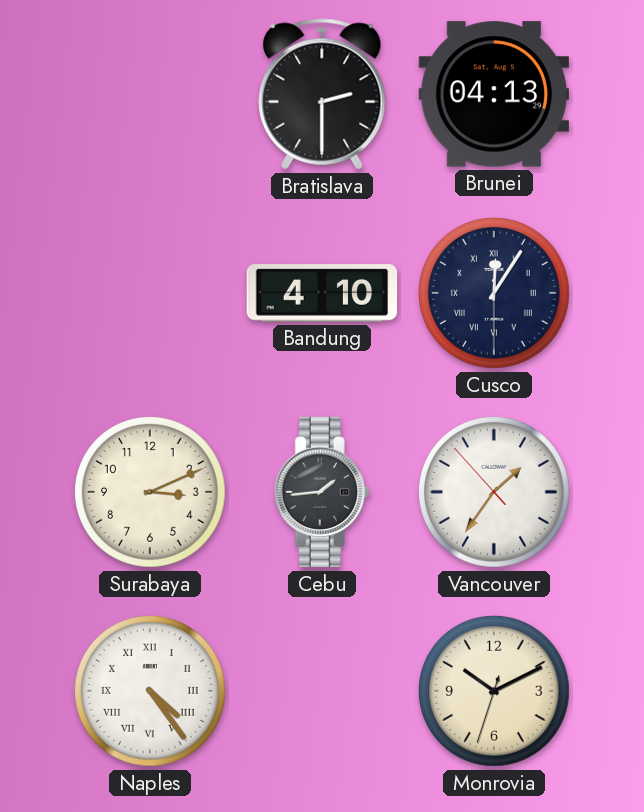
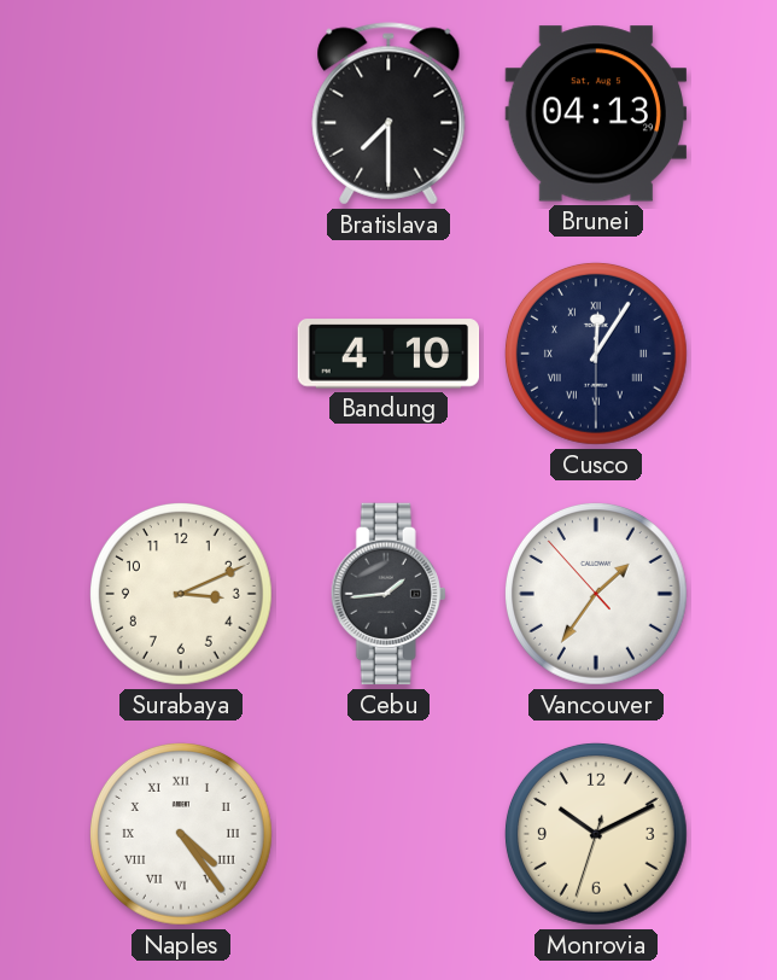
Bratislava: 2:30 -> 7:30 (388, 113)
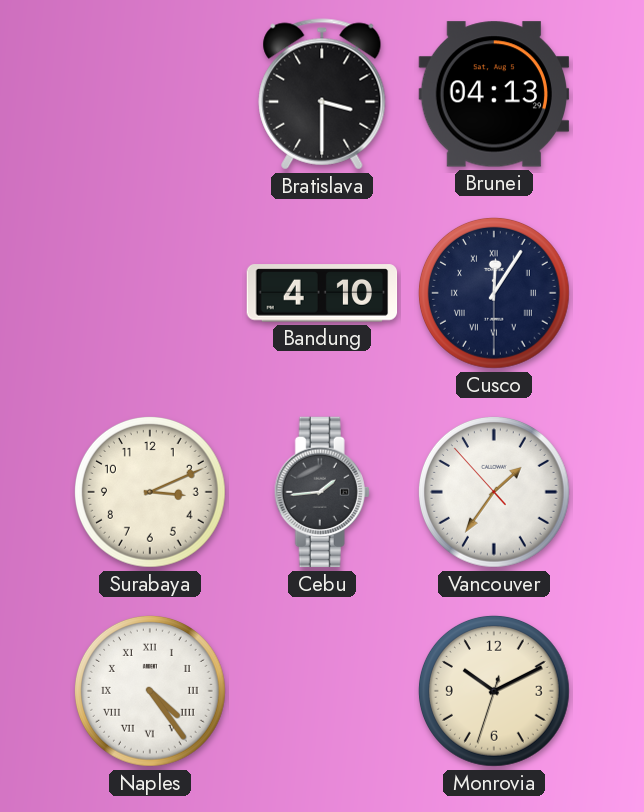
Bratislava: 7:30 -> 3:30 (322, 94)
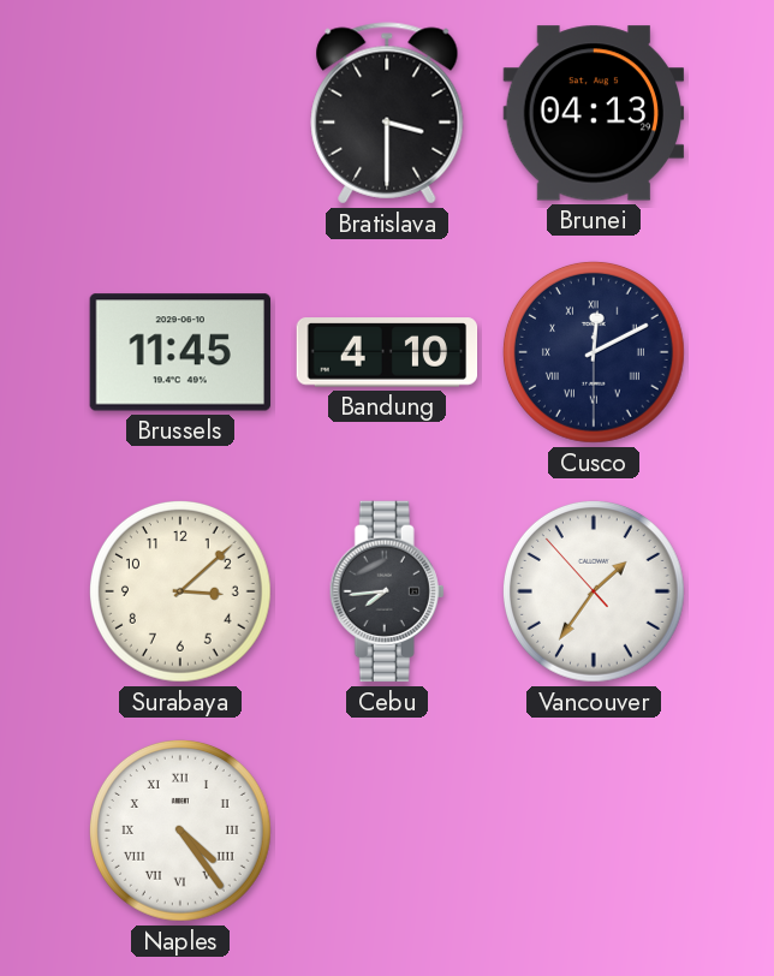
Brussels: none -> 11:45 (179, 352)
Cusco: 12:05 -> 12:10 (594, 352)
Surabaya: 3:11 -> 3:08 (180, 591)
Cebu: 1:44 -> 7:44 (387, 591)
Monrovia: 10:10 -> none (494, 691)
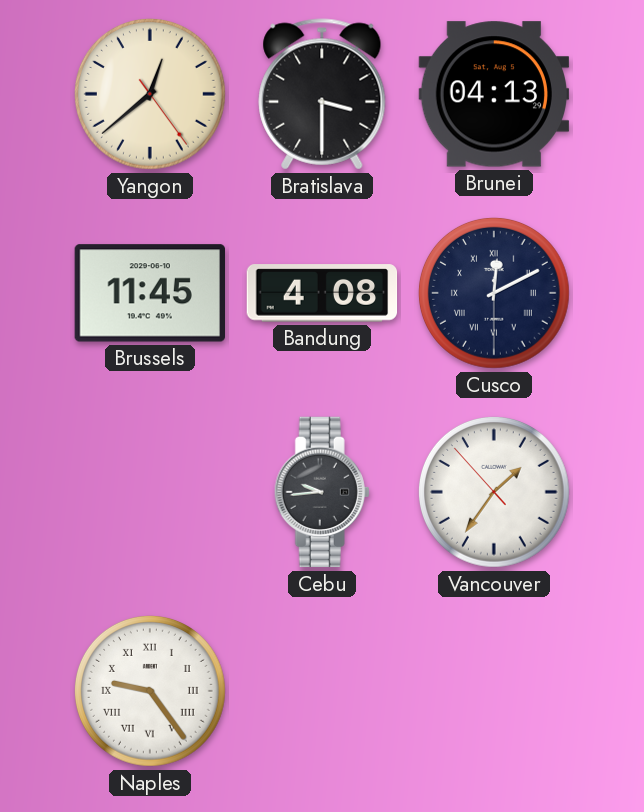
Yangon: none -> 12:38 (150, 94)
Bandung: 4:10 -> 4:08 (322, 293)
Surabaya: 3:08 -> none (180, 591)
Cebu: 7:44 -> 9:44 (322, 492)
Naples: 4:24 -> 9:24 (150, 691)
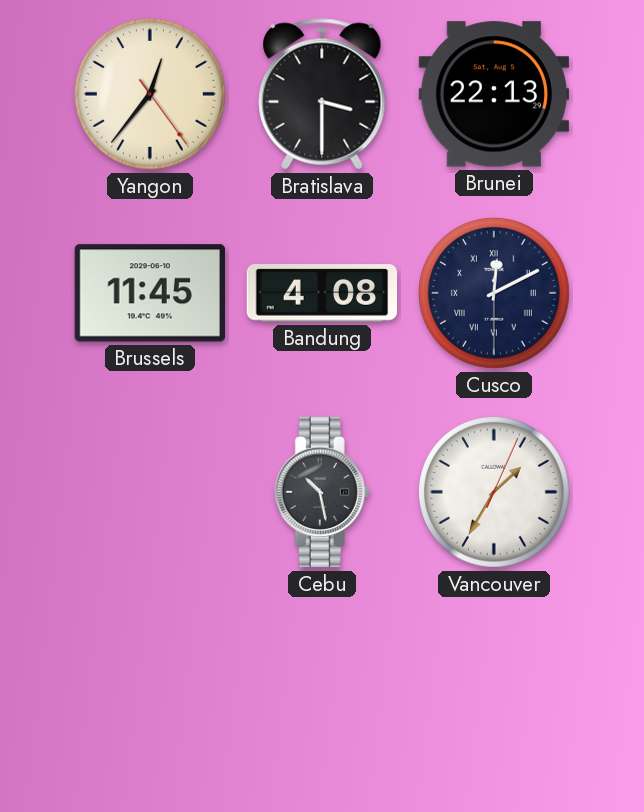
Yangon: 12:38 -> 12:36 (150, 94)
Brunei: 04:13 -> 22:13 (494, 94)
Cebu: 9:44 -> 10:28 (322, 492)
Vancouver: 1:35:53 -> 1:35:04 (494, 492)
Naples: 9:24 -> none (150, 691)
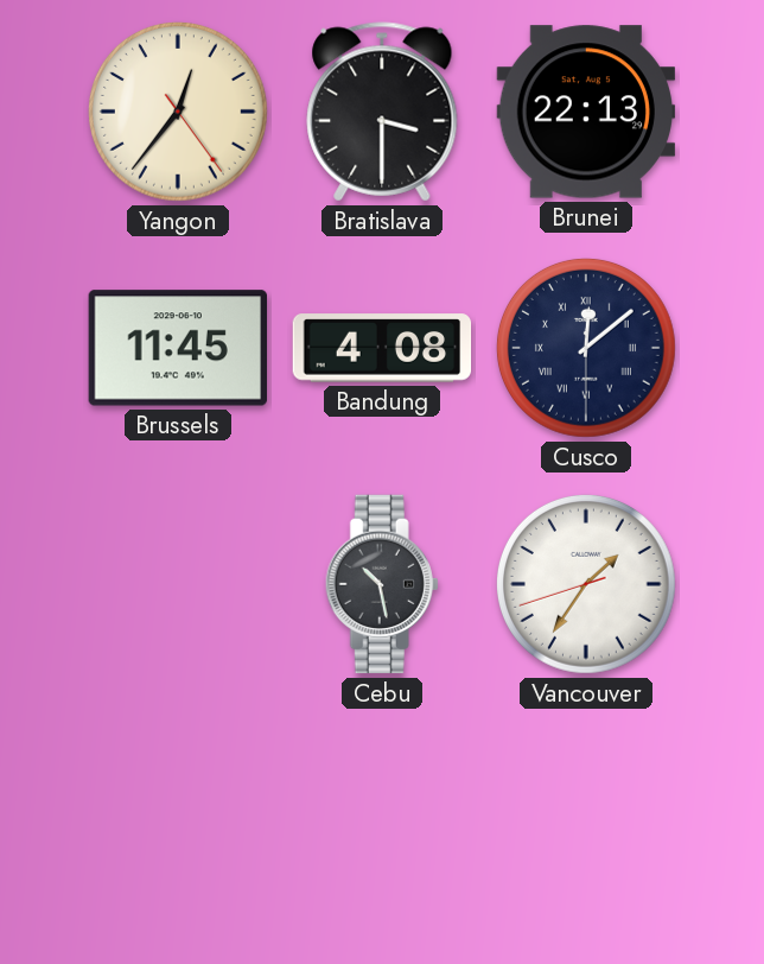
Cusco: 12:10 -> 12:08 (586, 348)
Vancouver: 1:35:04 -> 1:35:42 (586, 584)
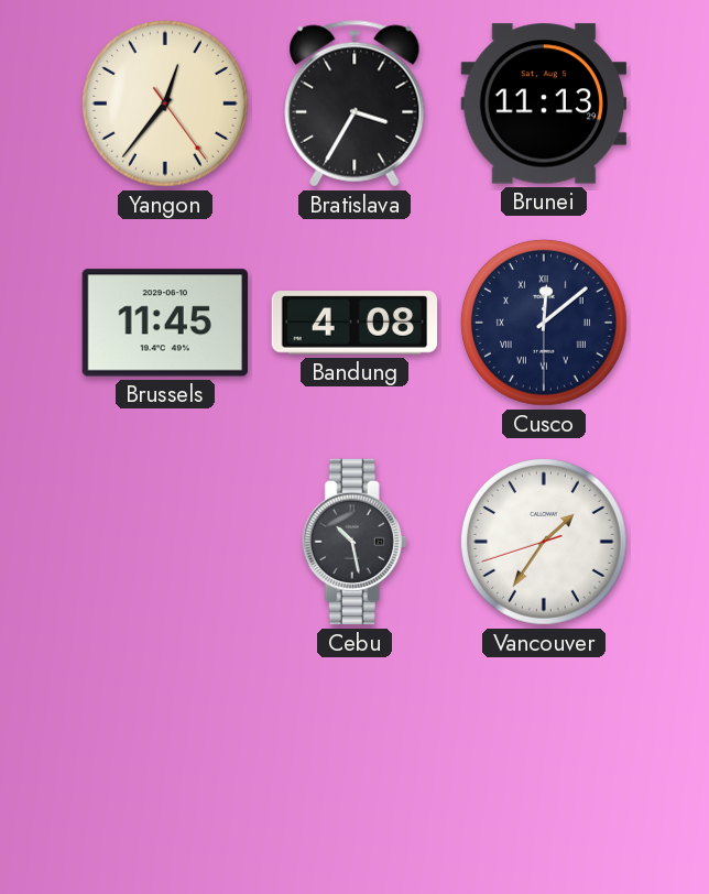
Bratislava: 3:30 -> 3:35 (354, 103)
Brunei: 22:13 -> 11:13 (544, 103)
